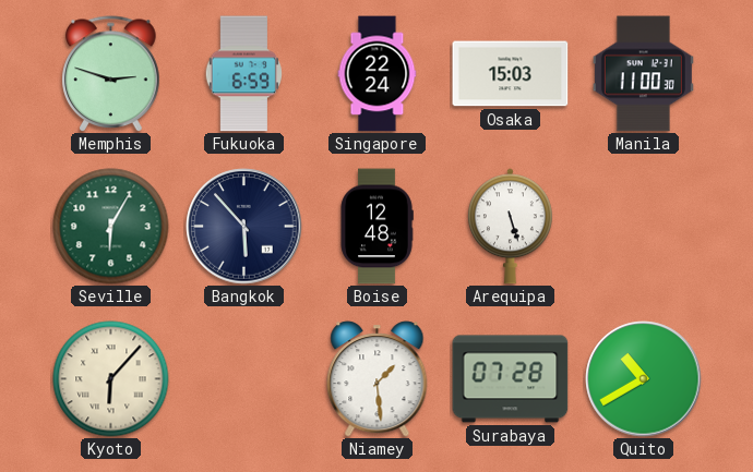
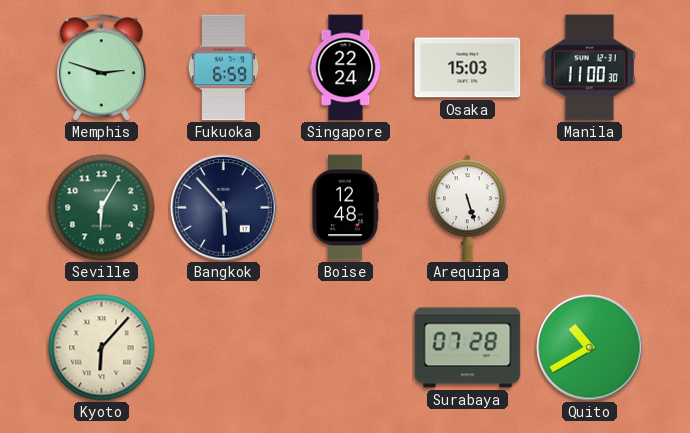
Niamey: 1:29 -> none (378, 379)
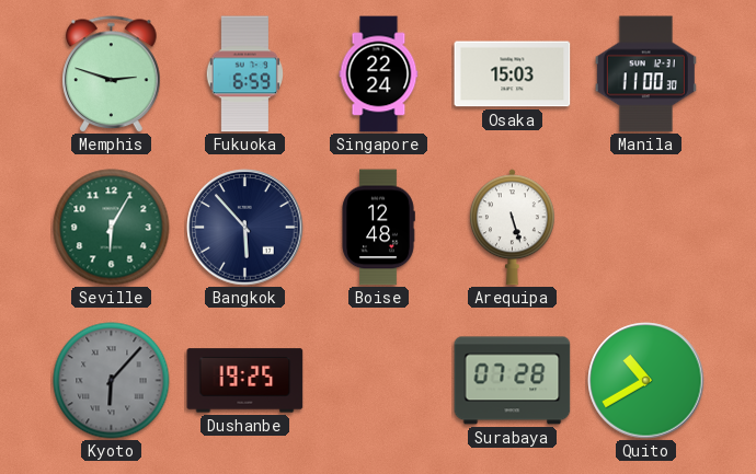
Kyoto dial: cream -> grey (112, 381)
Dushanbe: none -> 19:25 (245, 381)
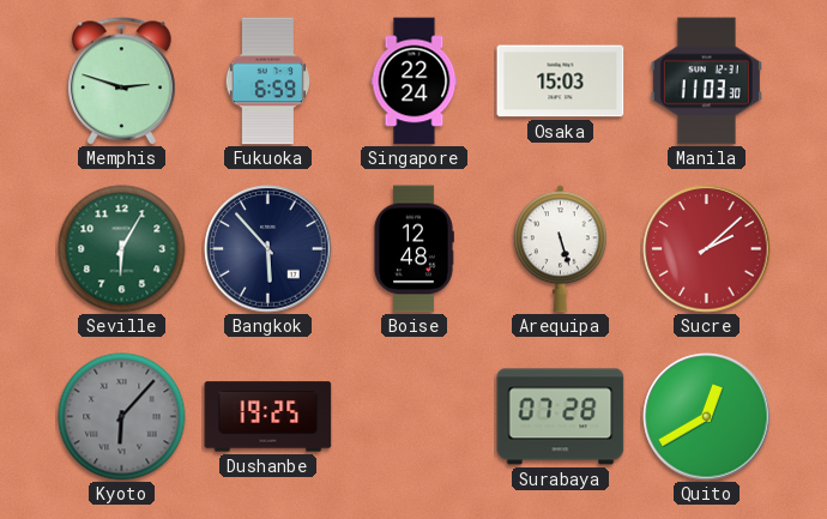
Manila: 11:00 -> 11:03 (706, 82)
Sucre: none -> 2:08 (707, 249)
Quito: 10:40 -> 12:40 (707, 417)
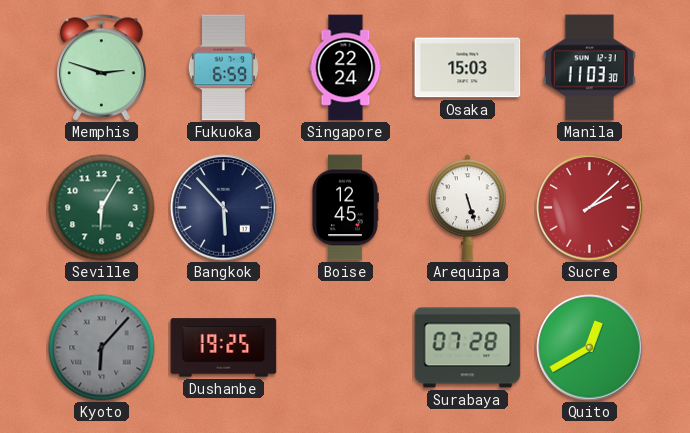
Boise: 12:48 -> 12:45 (345, 208)
